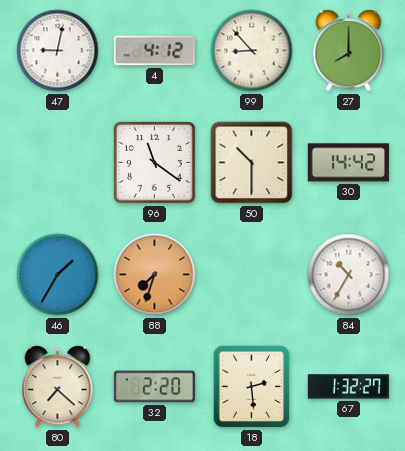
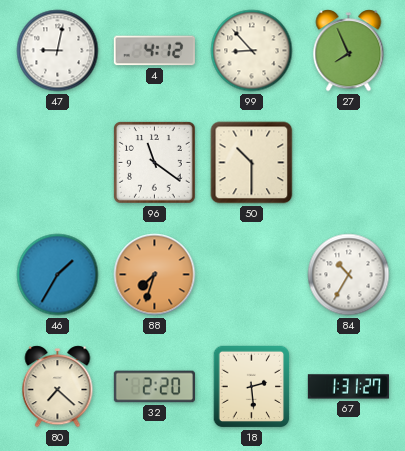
27: 8:00 -> 7:56 (349, 51)
30: 14:42 -> none (348, 163)
67: 1:32 -> 1:31 (348, 387)
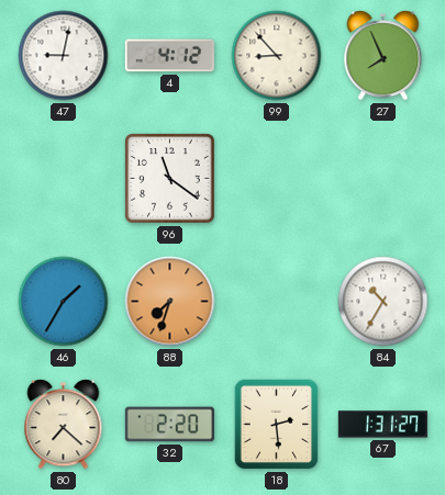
50: 10:30 -> none (252, 163)
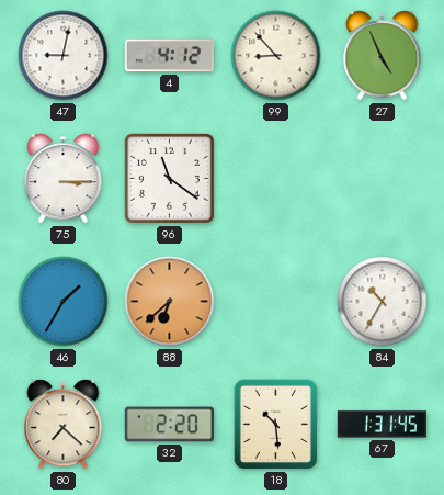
27: 7:56 -> 4:56 (383, 56)
75: none -> 3:15 (64, 179)
88: 7:33 -> 6:38 (170, 302)
18: 2:29 -> 10:29 (276, 425)
67: 1:31:27 -> 1:31:45 (382, 425)
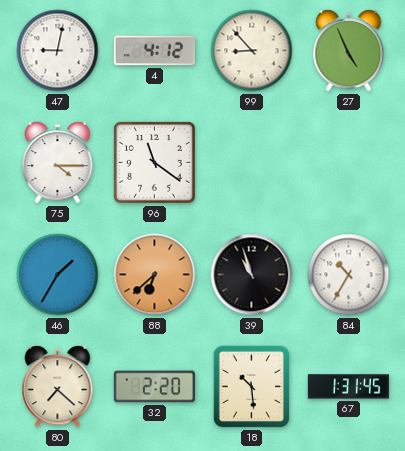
75: 3:15 -> 4:15 (58, 163)
39: none -> 10:57 (252, 275)
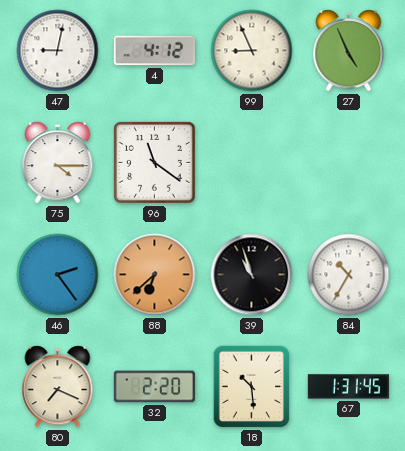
99: 8:53 -> 8:56 (252, 51)
46: 1:35 -> 2:24 (58, 275)
80: 7:22 -> 7:19 (58, 387)
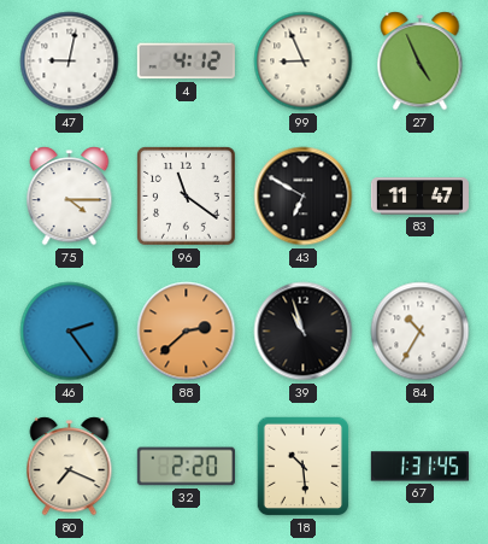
43: none -> 6:50 (304, 197)
83: none -> 11:47 (419, 197)
88: 6:38 -> 2:38 (187, 332)
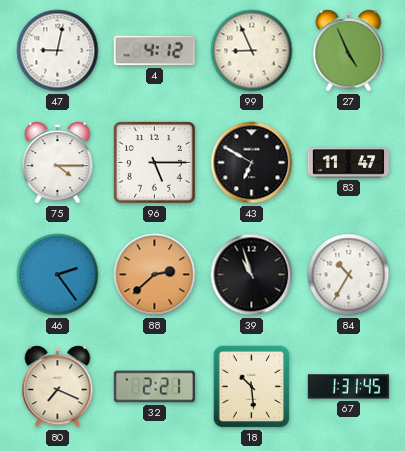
96: 11:21 -> 5:15 (155, 163)
32: 2:20 -> 2:21 (154, 387)
